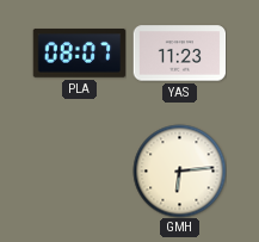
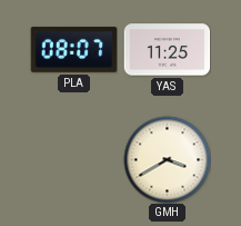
YAS: 11:23 -> 11:25 (167, 50)
GMH: 6:14 -> 3:40 (167, 159)
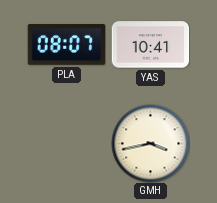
YAS: 11:25 -> 10:41 (150, 45)
GMH: 3:40 -> 3:43 (150, 143)
